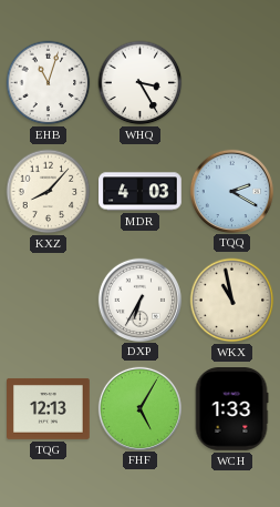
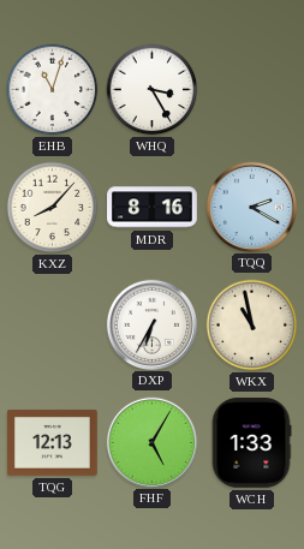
MDR: 4:03 -> 8:16 (153, 208)
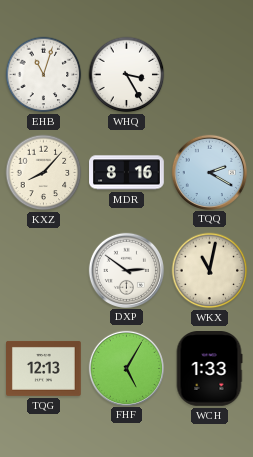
DXP: 6:35 -> 2:51 (126, 270)
WKX: 10:58 -> 11:02 (210, 271)
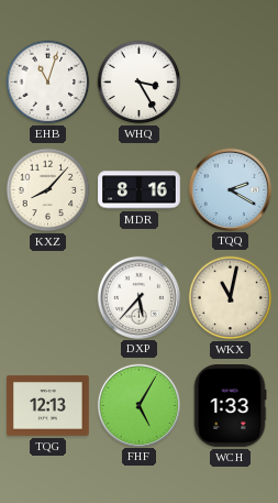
DXP: 2:51 -> 5:37 (138, 297)
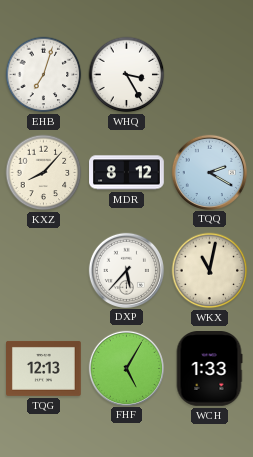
EHB: 11:03 -> 7:03 (44, 75)
MDR: 8:16 -> 8:12 (127, 173)
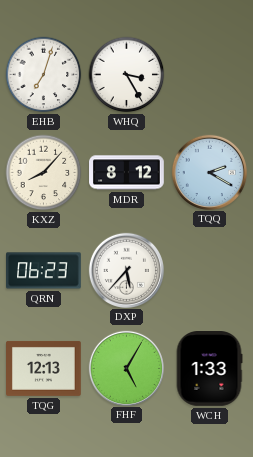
QRN: none -> 06:23 (44, 271)
WKX: 11:02 -> none (210, 271)
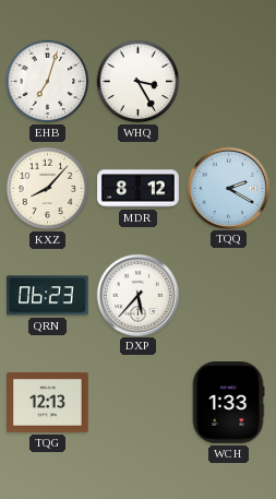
FHF: 5:05 -> none (126, 368)
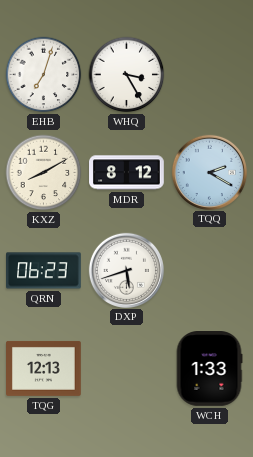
KXZ: 8:07 -> 8:10 (44, 173)
DXP: 5:37 -> 5:42 (126, 270)
